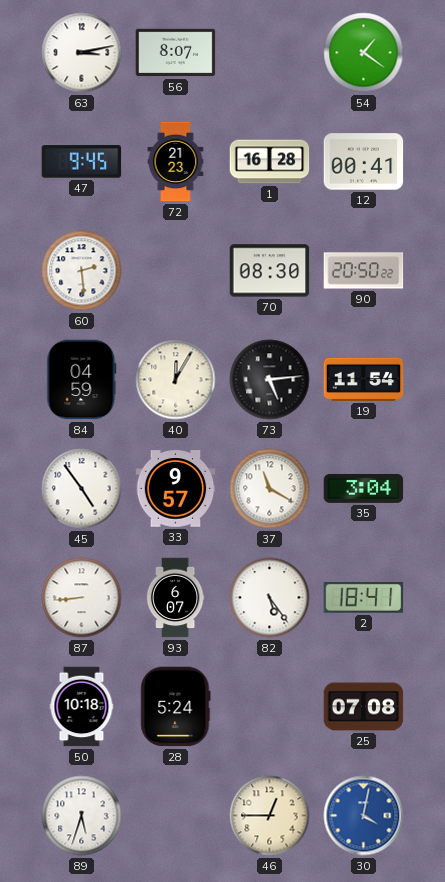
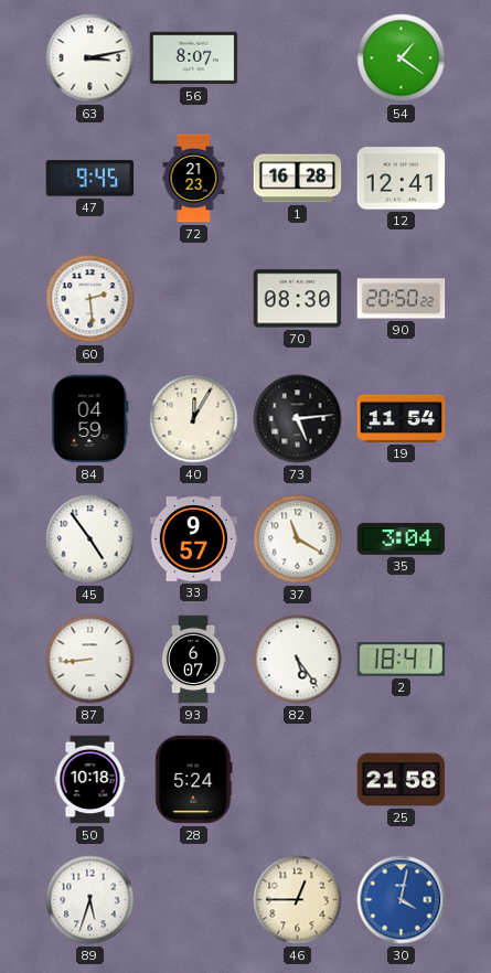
12: 00:41 -> 12:41 (402, 179)
25: 07:08 -> 21:58 (402, 780)
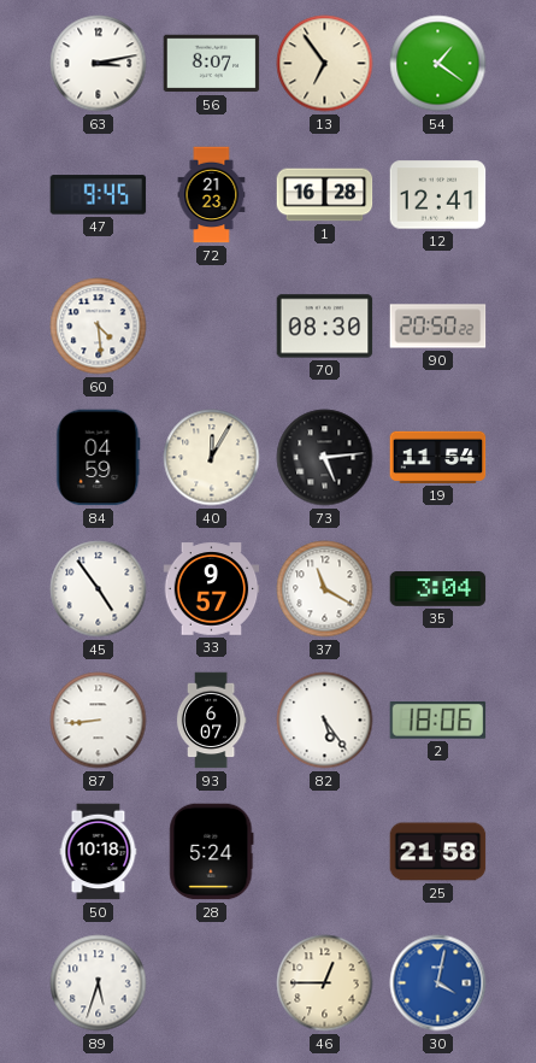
13: none -> 6:54 (325, 64)
60: 2:29 -> 4:29 (99, 327)
2: 18:41 -> 18:06 (438, 721)
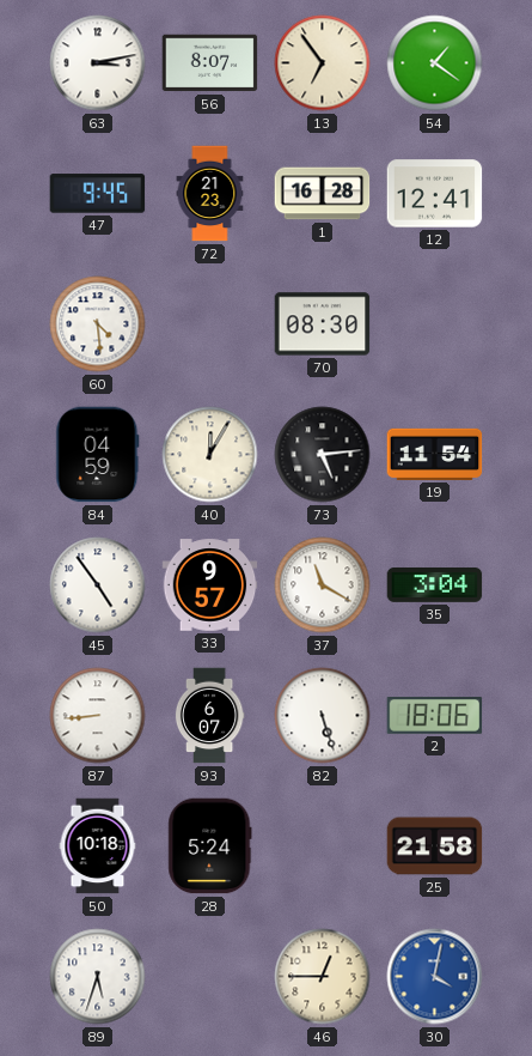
90: 20:50 -> none (438, 327)
82: 5:24 -> 5:27 (323, 716)
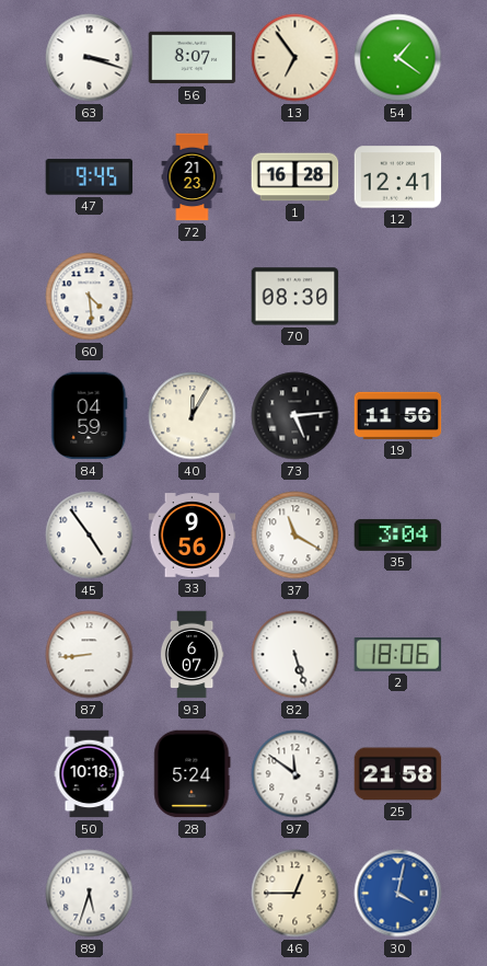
63: 3:13 -> 3:18 (90, 58)
19: 11:54 -> 11:56 (398, 415)
33: 9:57 -> 9:56 (193, 536)
97: none -> 11:51 (295, 774)
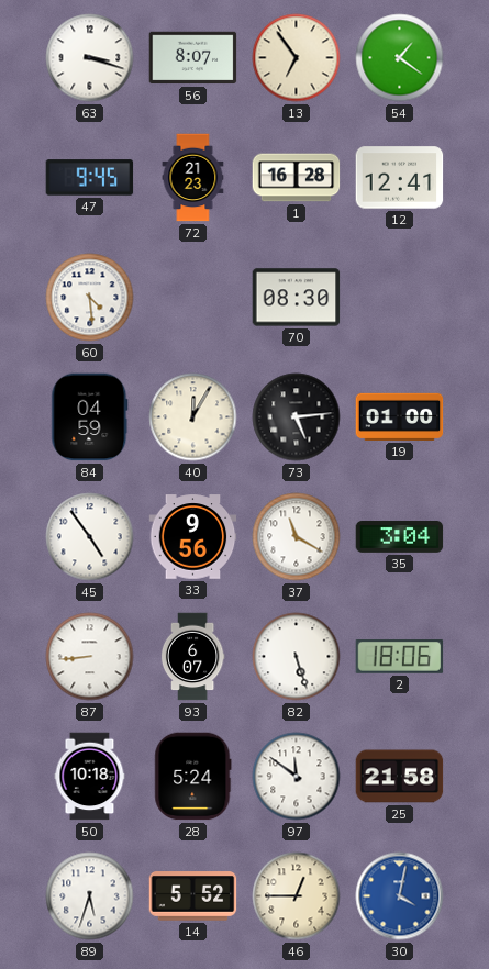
19: 11:56 -> 01:00 (400, 416)
14: none -> 5:52 (193, 896)
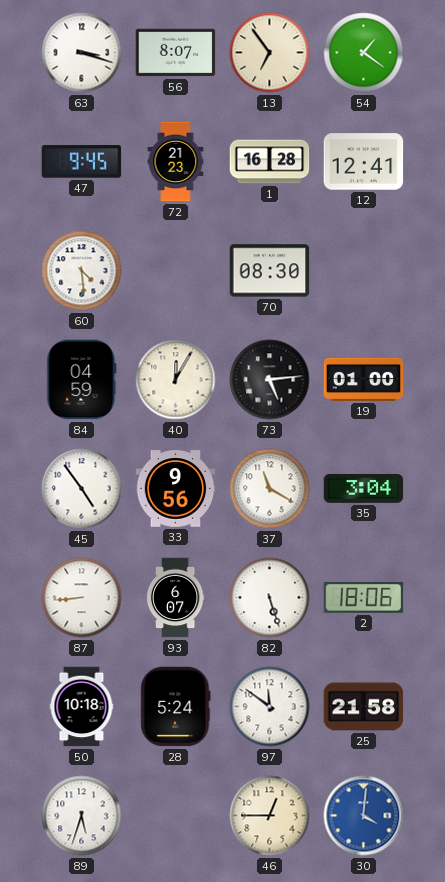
14: 5:52 -> none (193, 896)
30: 4:02 -> 4:01 (364, 816)
